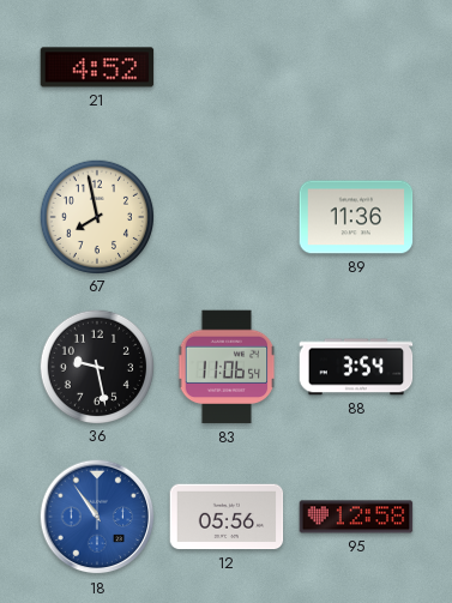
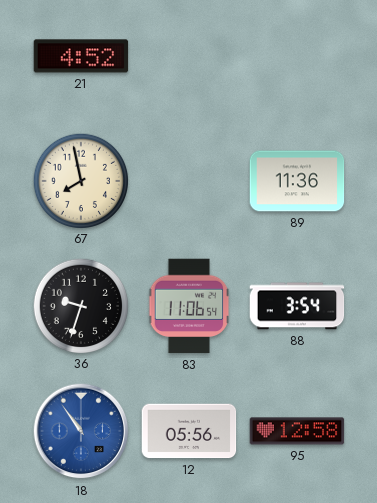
36: 9:28 -> 9:33 (80, 305)
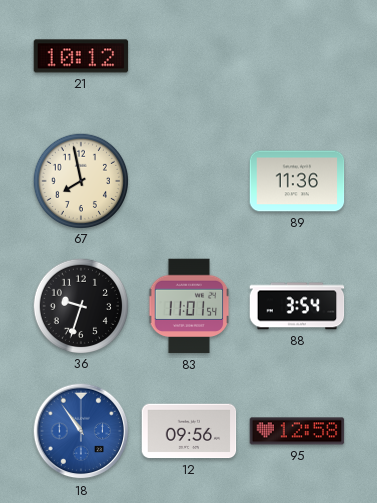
21: 4:52 -> 10:12 (81, 56)
83: 11:06 -> 11:01 (189, 306)
12: 05:56 -> 09:56 (189, 431)
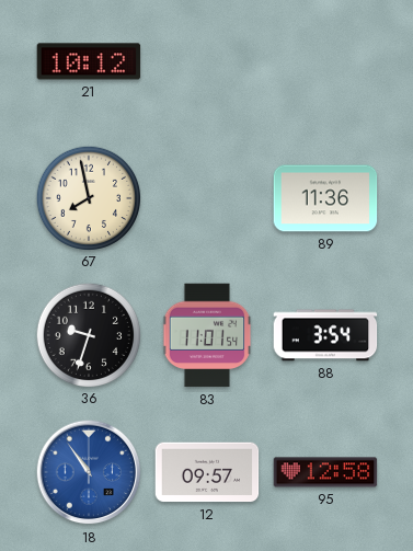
12: 09:56 -> 09:57 (207, 472)
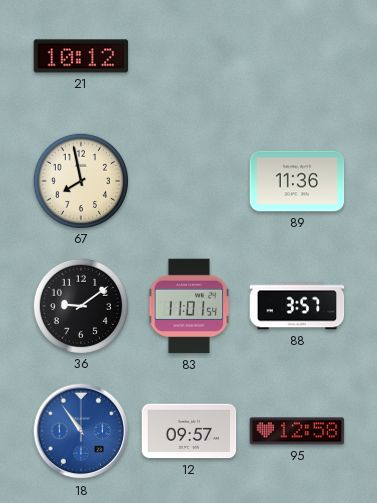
36: 9:33 -> 9:09 (80, 305)
88: 3:54 -> 3:57 (297, 306)
